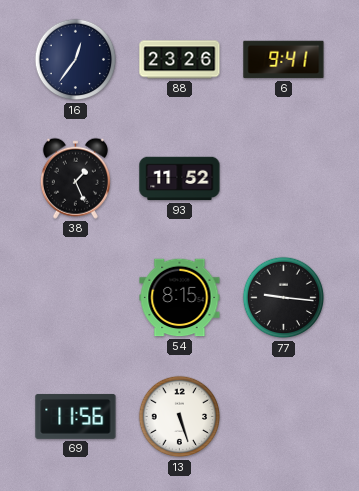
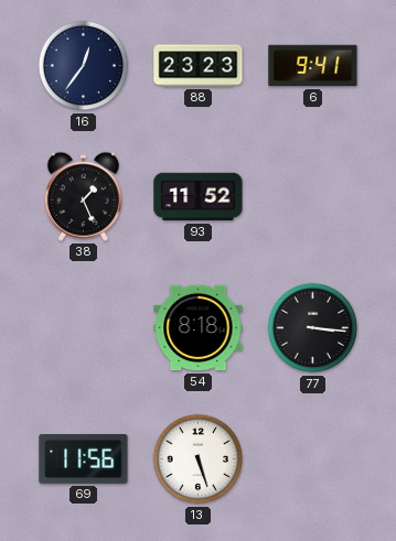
88: 23:26 -> 23:23 (199, 66)
54: 8:15 -> 8:18 (199, 328)
77: 9:16 -> 3:16 (313, 328)
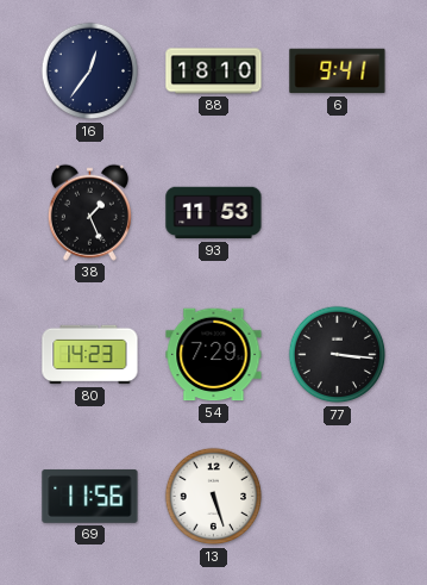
88: 23:23 -> 18:10 (214, 71)
93: 11:52 -> 11:53 (214, 213)
80: none -> 14:23 (90, 355)
54: 8:18 -> 7:29 (214, 355)
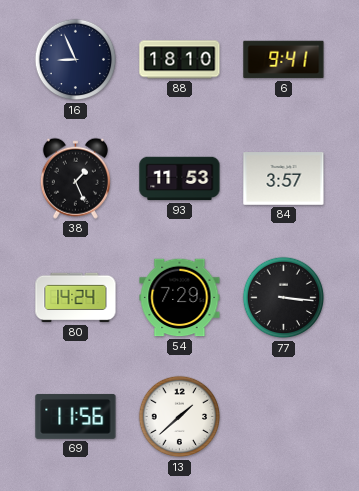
16: 12:36 -> 8:56 (76, 60)
84: none -> 3:57 (284, 179)
80: 14:23 -> 14:24 (76, 298)
13: 5:27 -> 1:38 (180, 417)
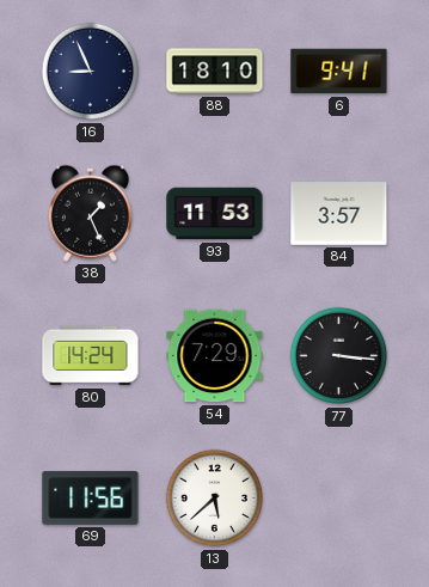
13: 1:38 -> 5:38 (215, 499)
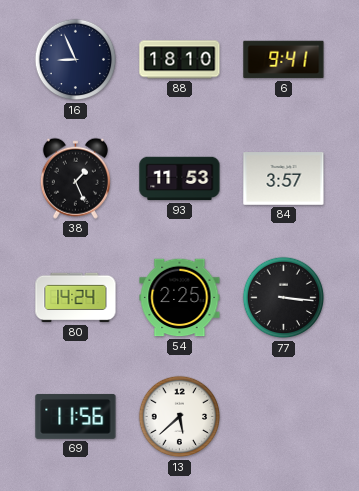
54: 7:29 -> 2:25 (180, 298)
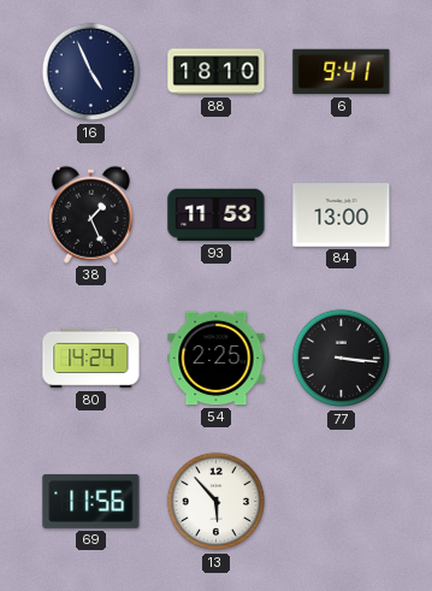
16: 8:56 -> 4:56 (91, 72)
84: 3:57 -> 13:00 (342, 215)
13: 5:38 -> 5:53 (217, 502)
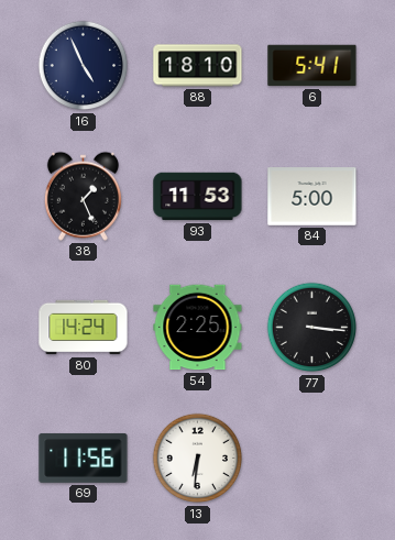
6: 9:41 -> 5:41 (312, 66)
84: 13:00 -> 5:00 (312, 197)
13: 5:53 -> 6:31 (198, 459)
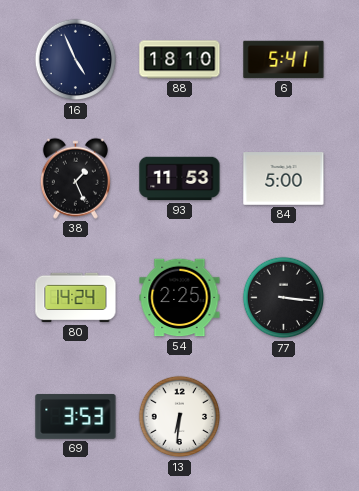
69: 11:56 -> 3:53 (76, 416)
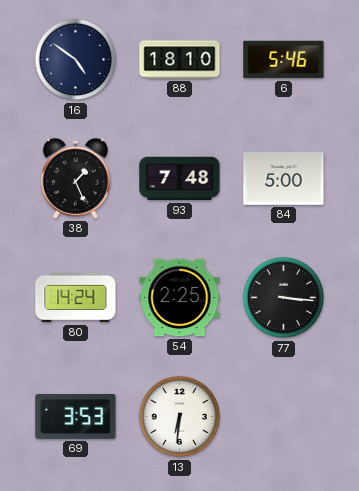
16: 4:56 -> 4:51 (76, 60)
6: 5:41 -> 5:46 (284, 60)
93: 11:53 -> 7:48 (180, 179)
